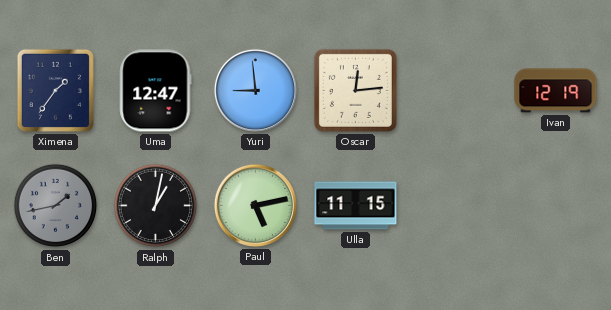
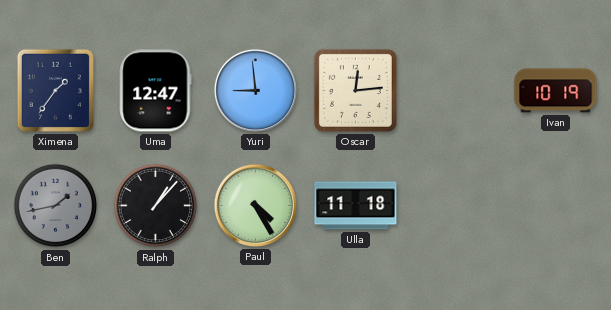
Ivan: 12:19 -> 10:19 (556, 91)
Ralph: 1:02 -> 1:07 (156, 206)
Paul: 5:13 -> 4:25 (255, 205)
Ulla: 11:15 -> 11:18 (356, 206)
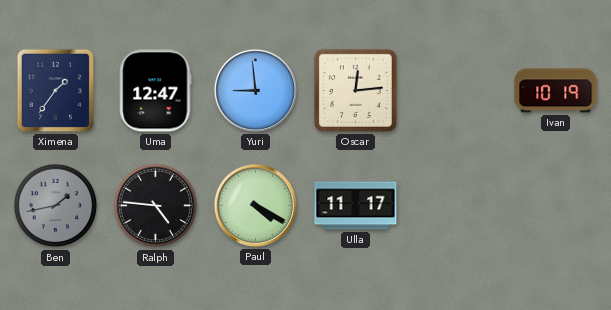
Ralph: 1:07 -> 4:46 (156, 206)
Paul: 4:25 -> 4:20 (255, 205)
Ulla: 11:18 -> 11:17 (356, 206)
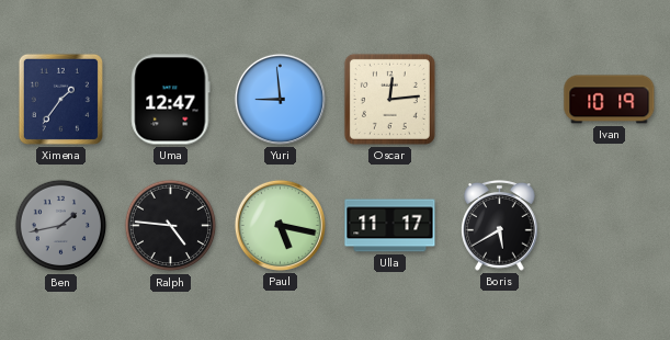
Paul: 4:20 -> 5:17 (280, 225)
Boris: none -> 5:40 (500, 226)
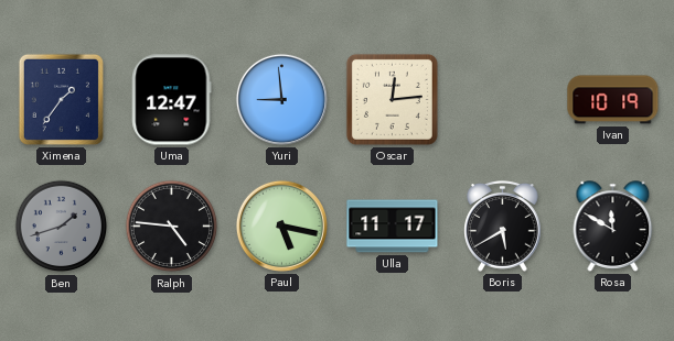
Ben: 1:43 -> 1:42 (62, 227)
Rosa: none -> 11:50 (613, 227)
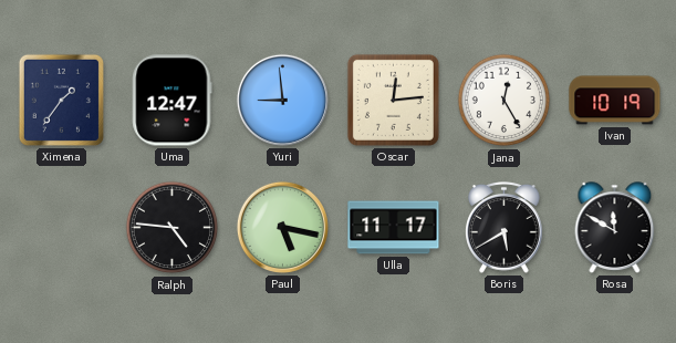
Jana: none -> 12:25 (505, 101)
Ben: 1:42 -> none (62, 227)
